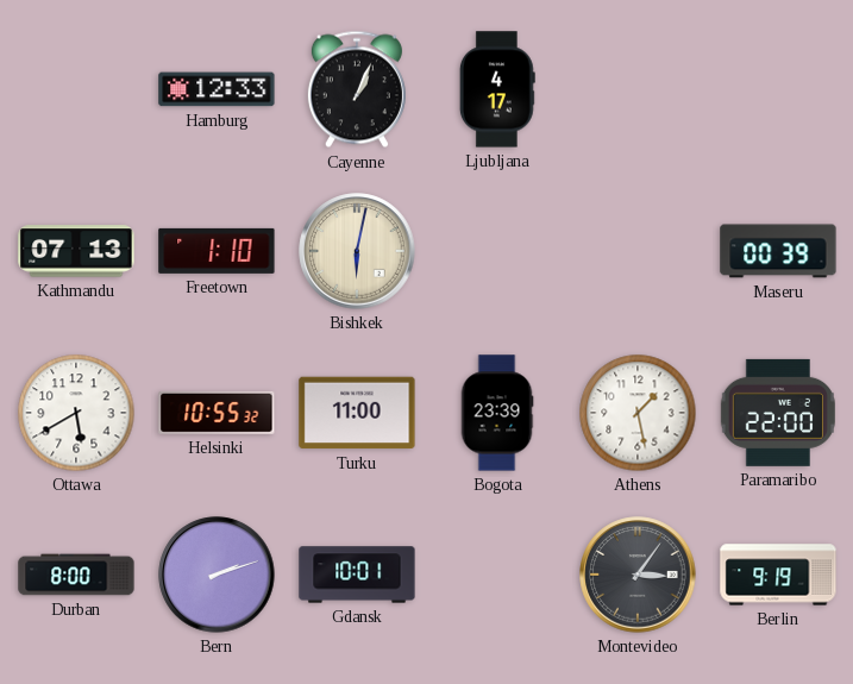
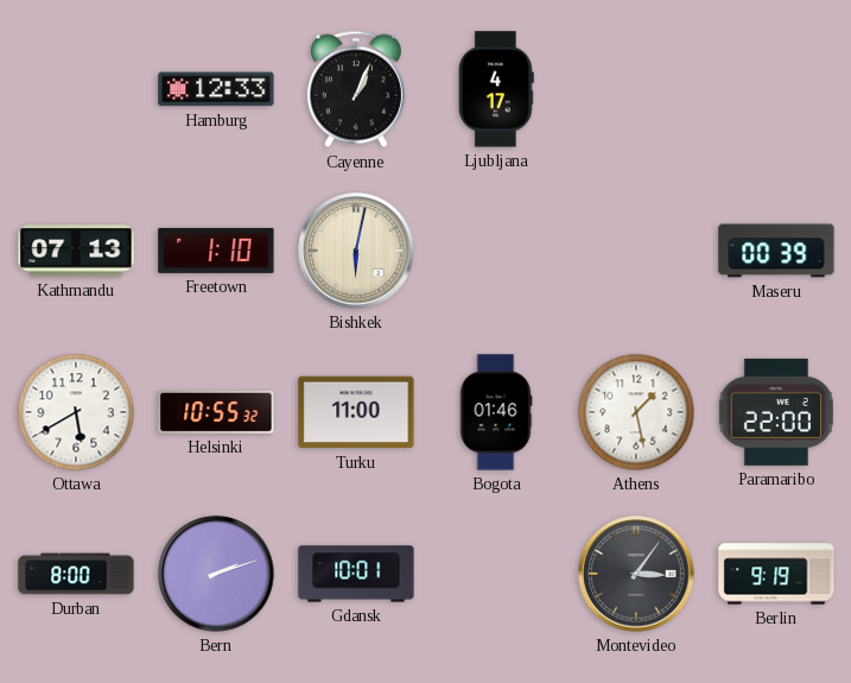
Bogota: 23:39 -> 01:46 (496, 412)
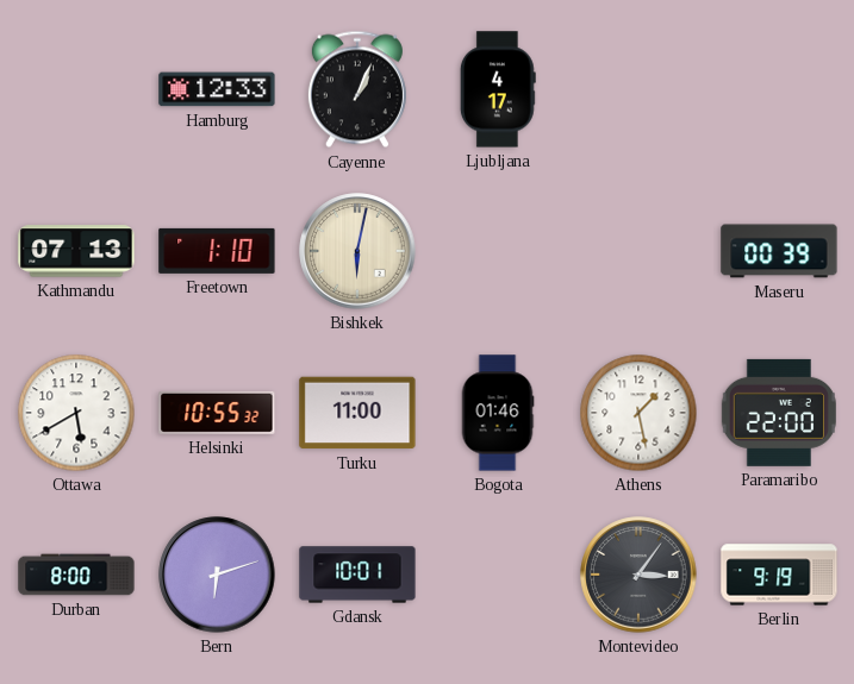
Bern: 2:12 -> 6:12 (217, 575)
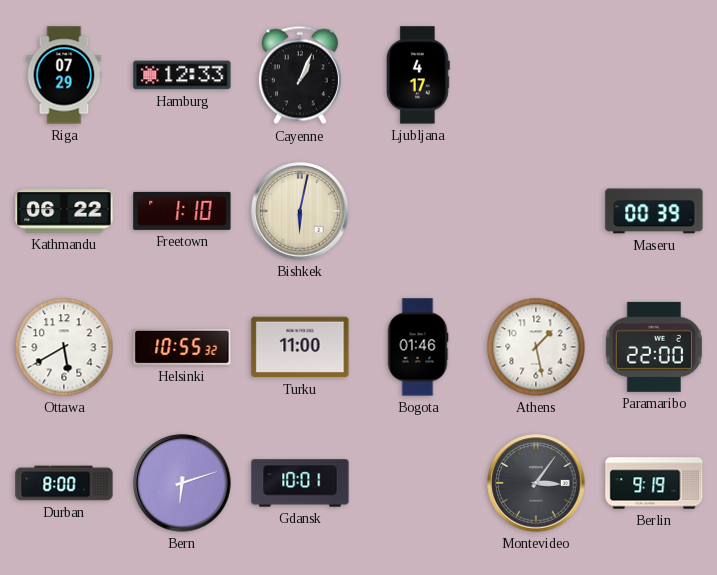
Riga: none -> 07:29 (64, 75)
Kathmandu: 07:13 -> 06:22 (64, 211)
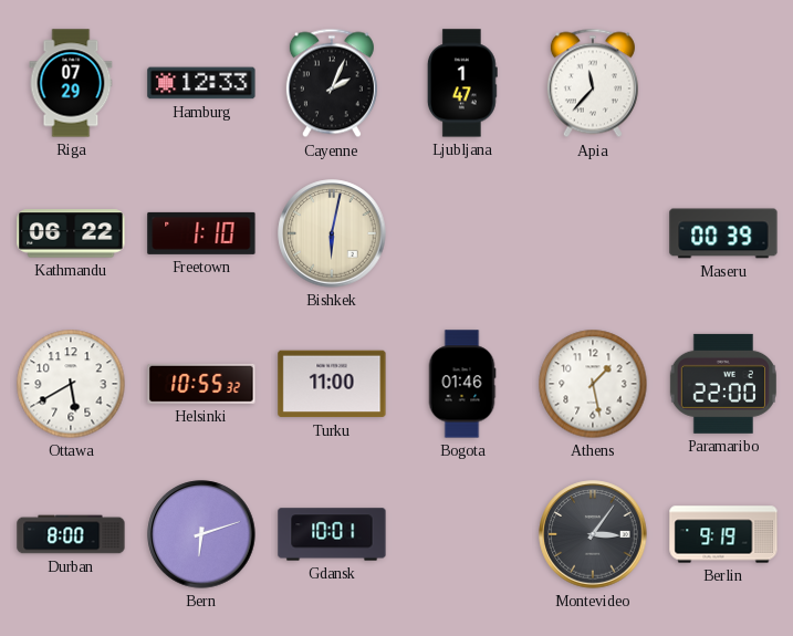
Cayenne: 1:04 -> 2:04 (332, 83)
Ljubljana: 4:17 -> 1:47 (462, 83)
Apia: none -> 11:37 (593, 83)
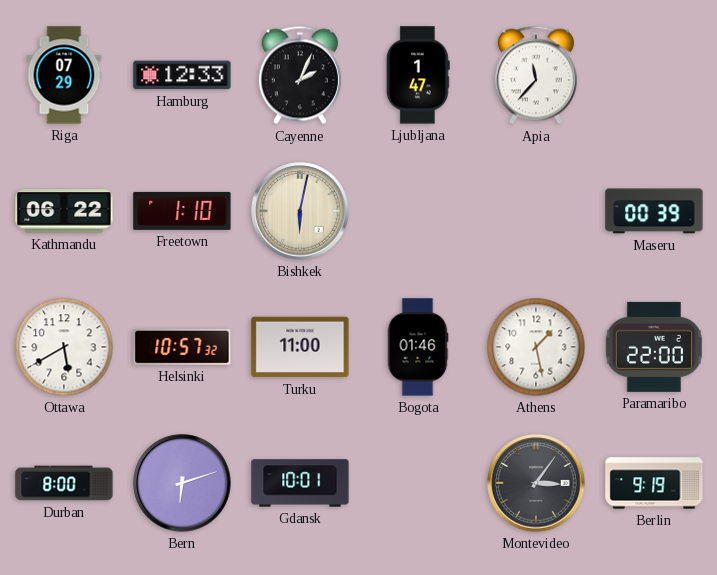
Helsinki: 10:55 -> 10:57 (182, 347)
